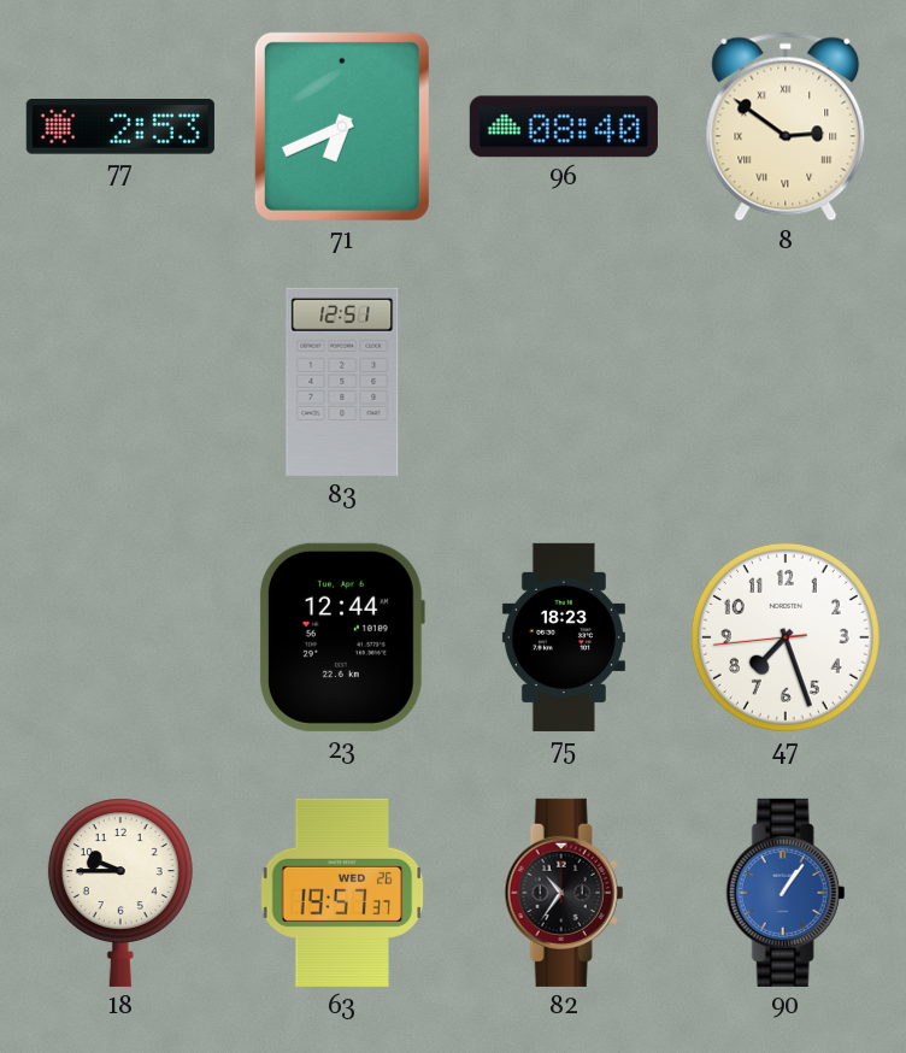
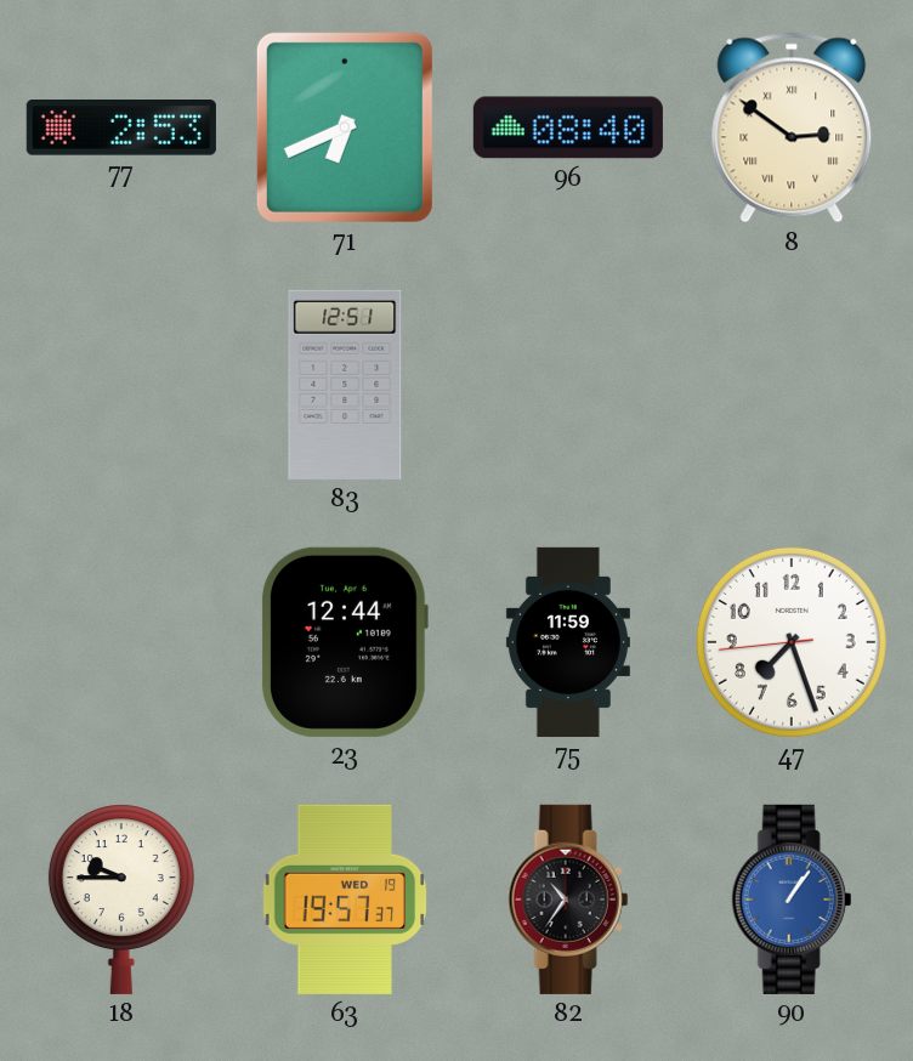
75: 18:23 -> 11:59 (568, 642)
63 date: WED 26 -> WED 19 (345, 900)
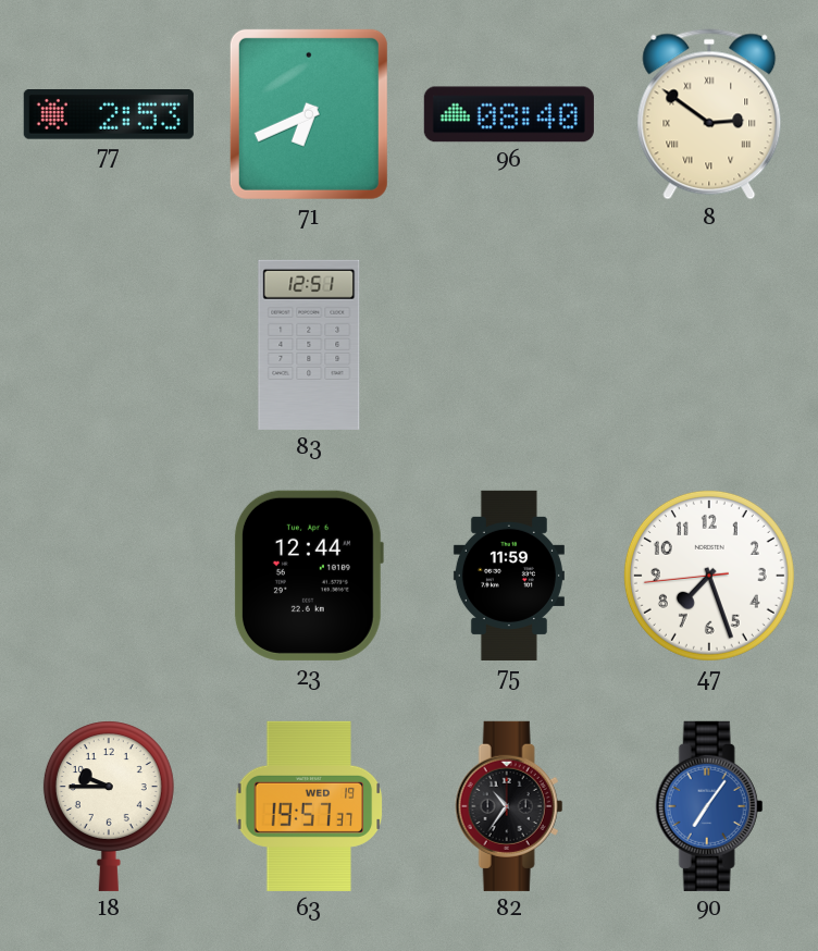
90: 1:06 -> 7:06 (709, 806)
